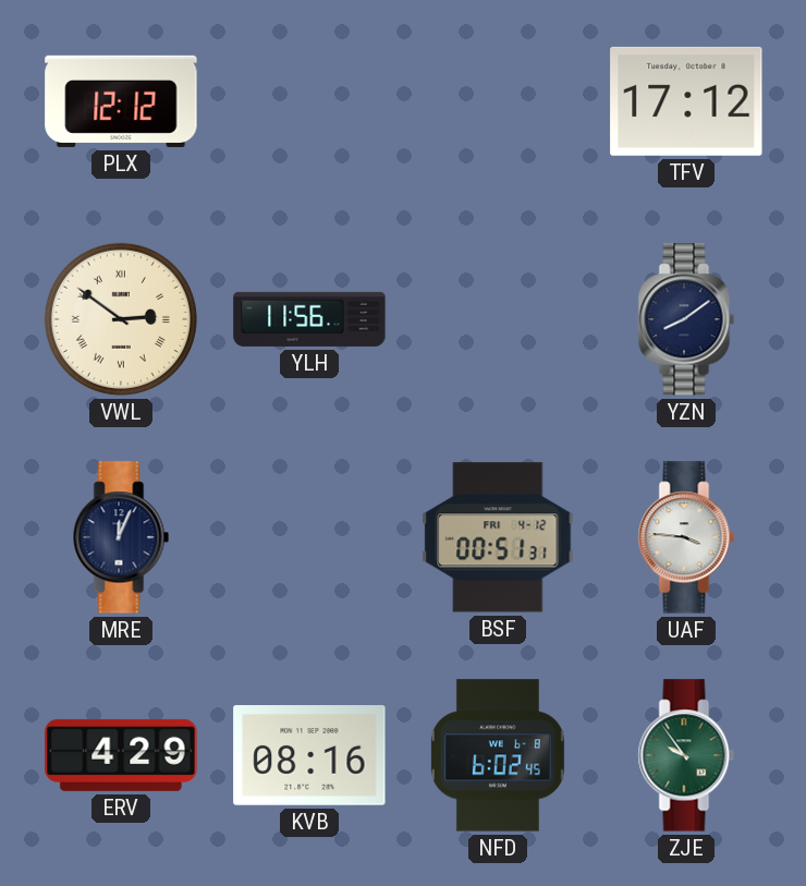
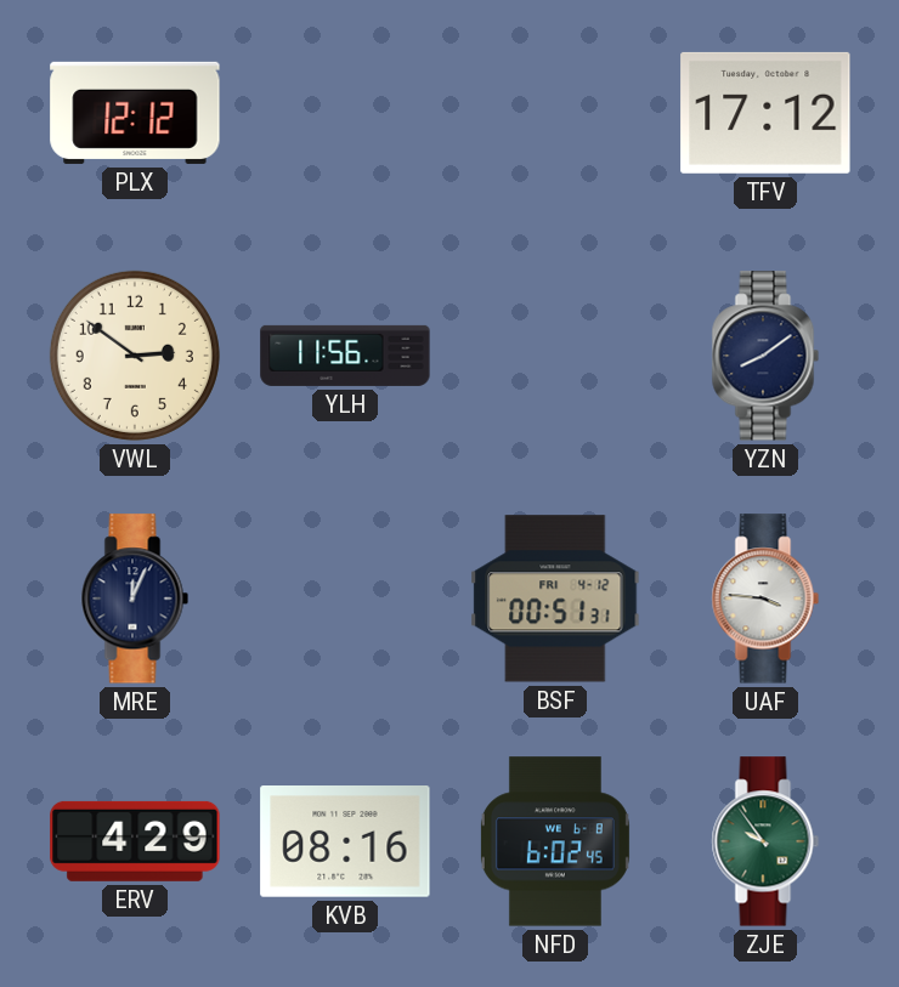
VWL numerals: Roman -> Arabic (135, 356)
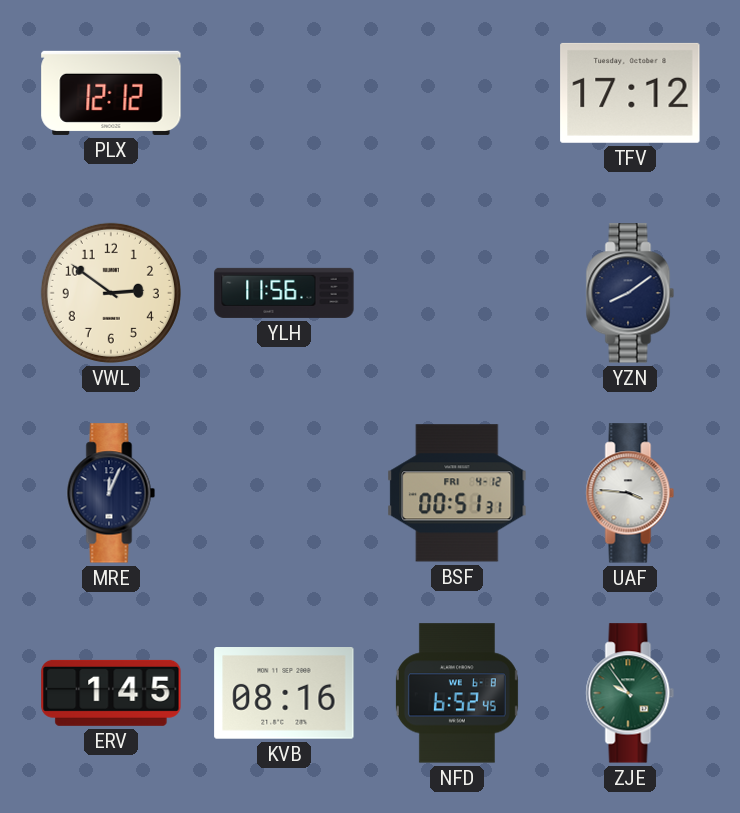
ERV: 4:29 -> 1:45 (111, 693)
NFD: 6:02 -> 6:52 (457, 693)
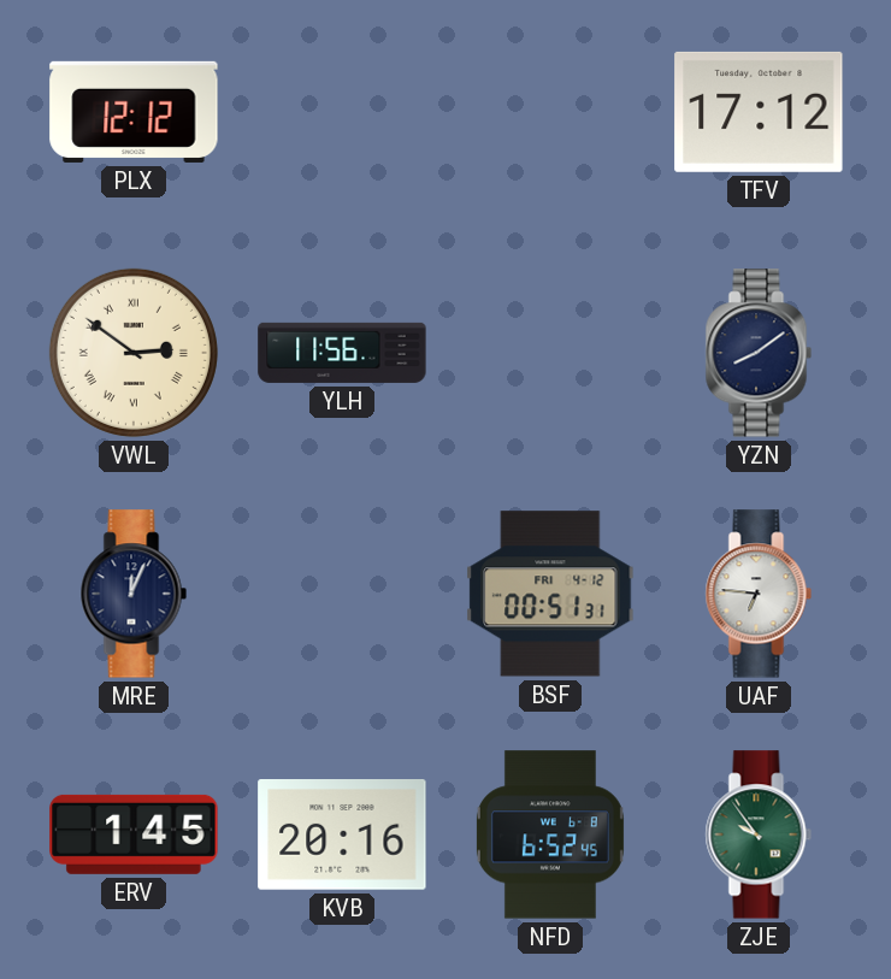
VWL numerals: Arabic -> Roman (134, 353)
UAF: 3:46 -> 6:46 (759, 594)
KVB: 08:16 -> 20:16 (342, 836)
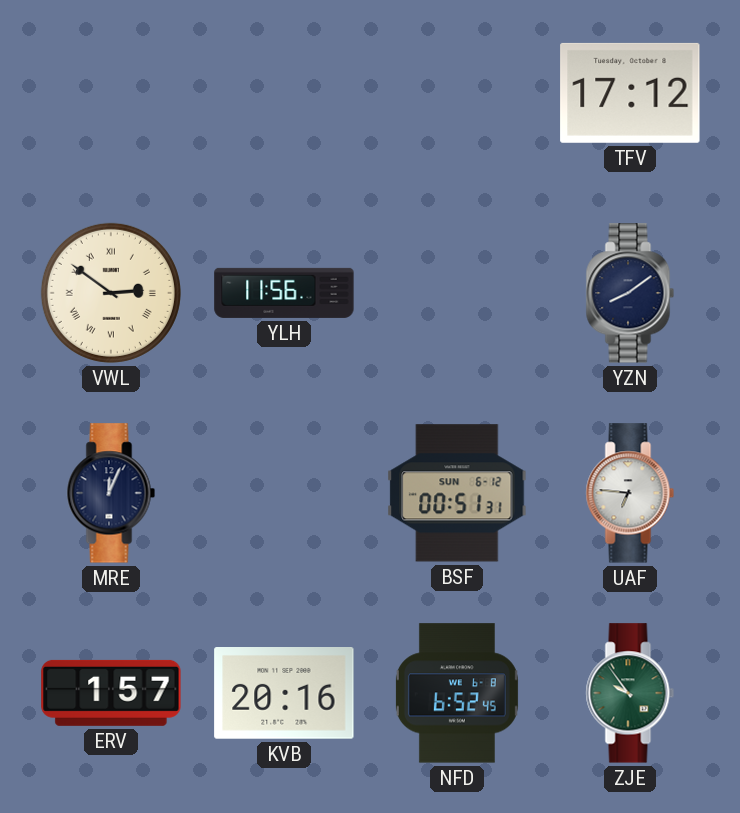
PLX: 12:12 -> none (134, 112)
BSF date: FRI 4-12 -> SUN 6-12 (457, 493)
ERV: 1:45 -> 1:57 (111, 693)
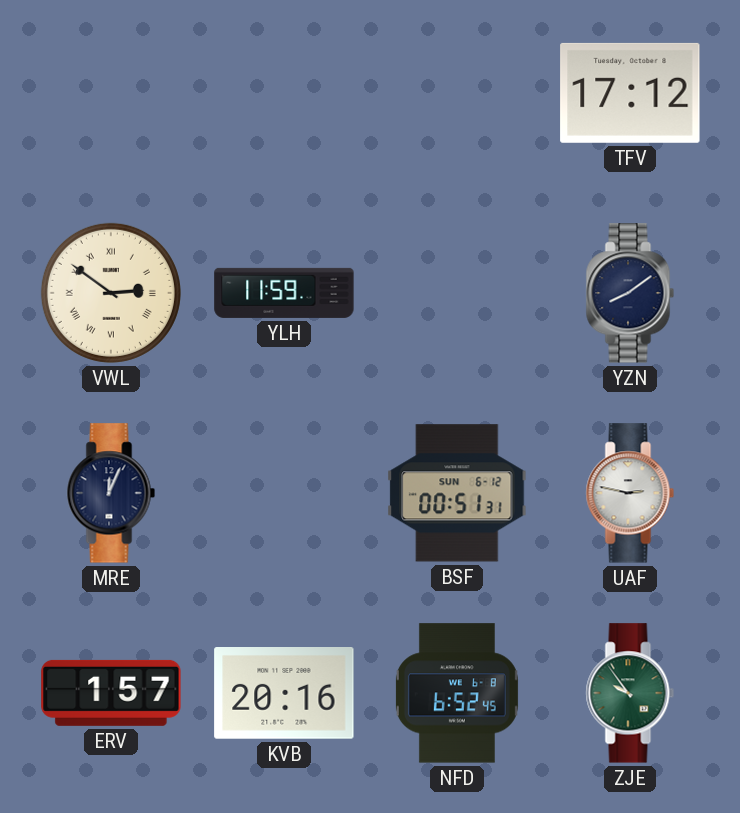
YLH: 11:56 -> 11:59 (284, 293)
UAF: 6:46 -> 2:47 (630, 493)
